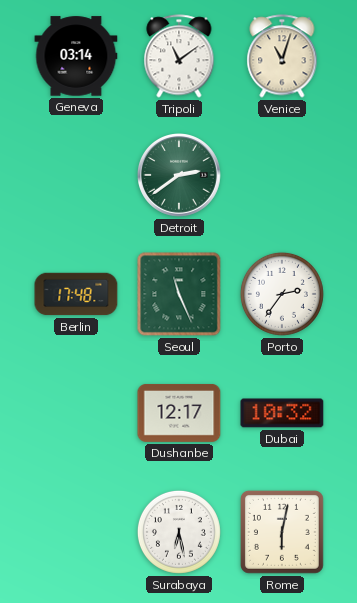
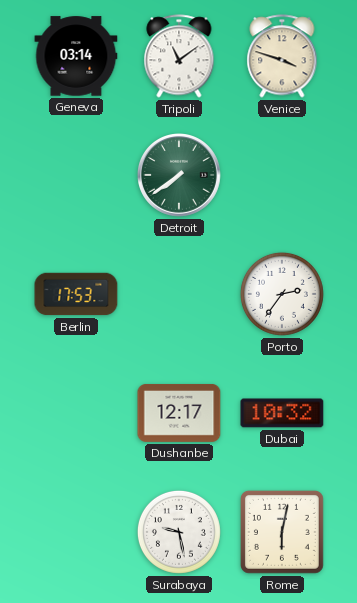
Venice: 11:03 -> 3:48 (282, 56)
Detroit: 2:39 -> 7:39 (180, 176)
Berlin: 17:48 -> 17:53 (76, 294)
Seoul: 11:26 -> none (179, 294)
Surabaya: 6:28 -> 9:28 (179, 532)
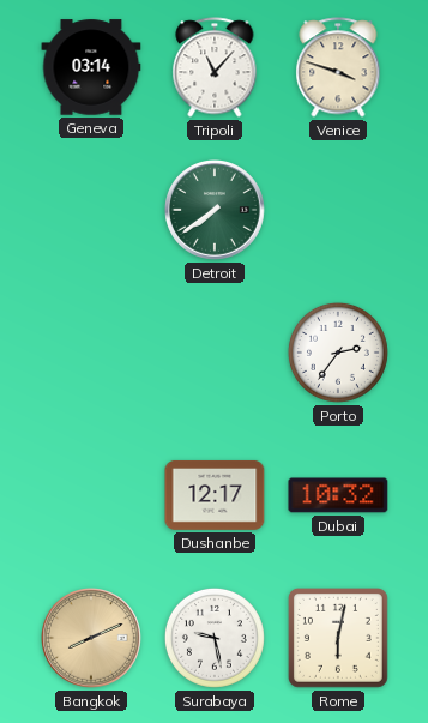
Tripoli: 11:09 -> 11:07 (215, 67)
Berlin: 17:53 -> none (76, 294)
Bangkok: none -> 8:11 (92, 639)
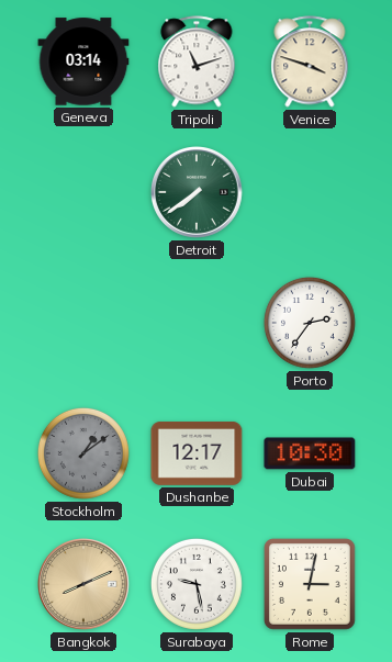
Tripoli: 11:07 -> 11:12 (197, 61)
Stockholm: none -> 1:09 (83, 453)
Dubai: 10:32 -> 10:30 (310, 453)
Rome: 6:02 -> 3:02 (310, 584)
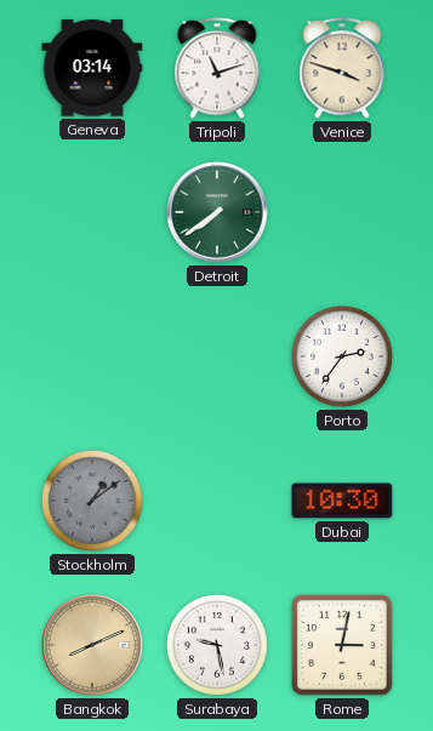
Dushanbe: 12:17 -> none (197, 453)
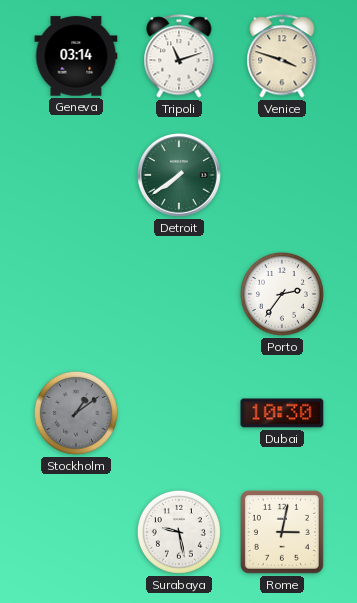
Bangkok: 8:11 -> none (93, 646)
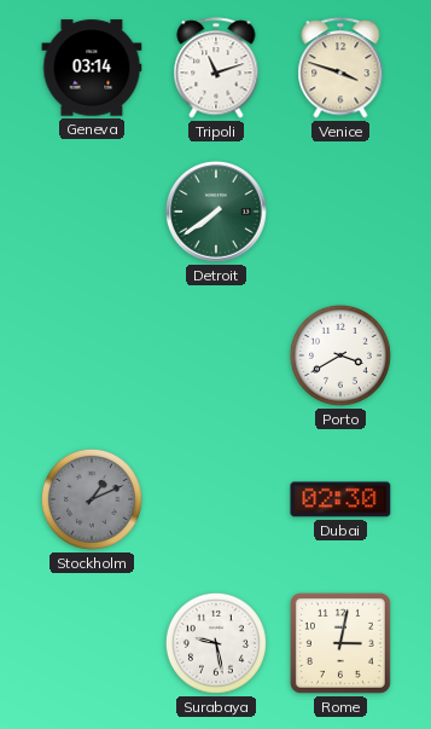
Porto: 2:36 -> 3:40 (340, 355)
Stockholm: 1:09 -> 1:11 (92, 499)
Dubai: 10:30 -> 02:30 (340, 499)
